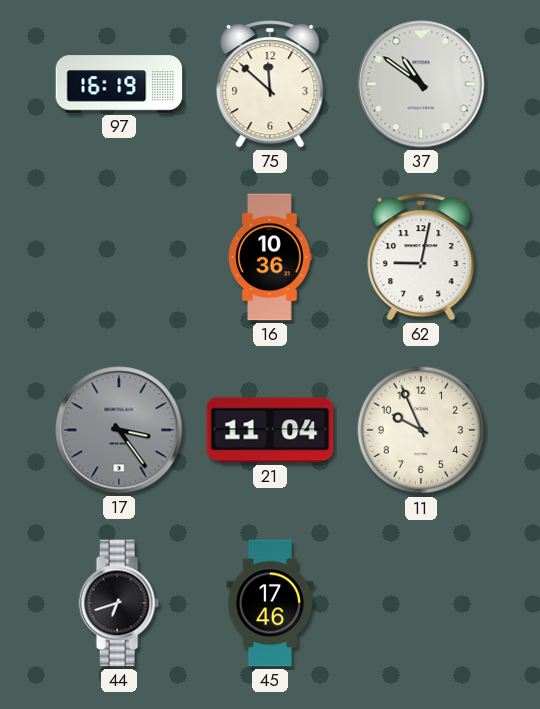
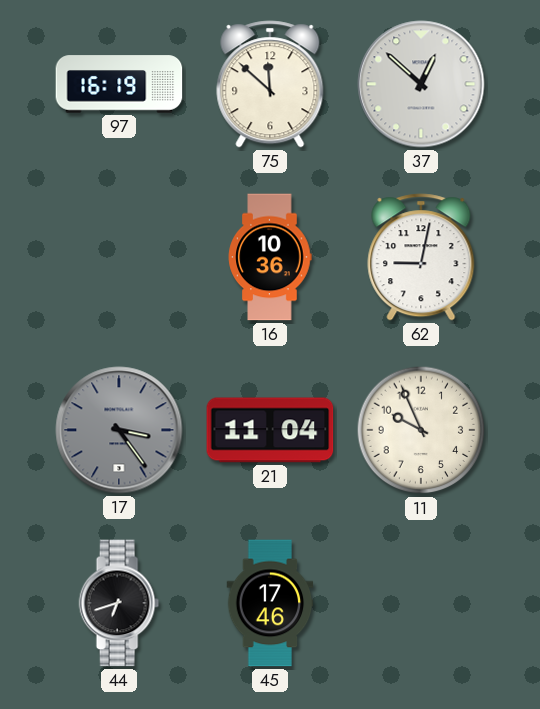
37: 10:51 -> 12:52 (421, 84)
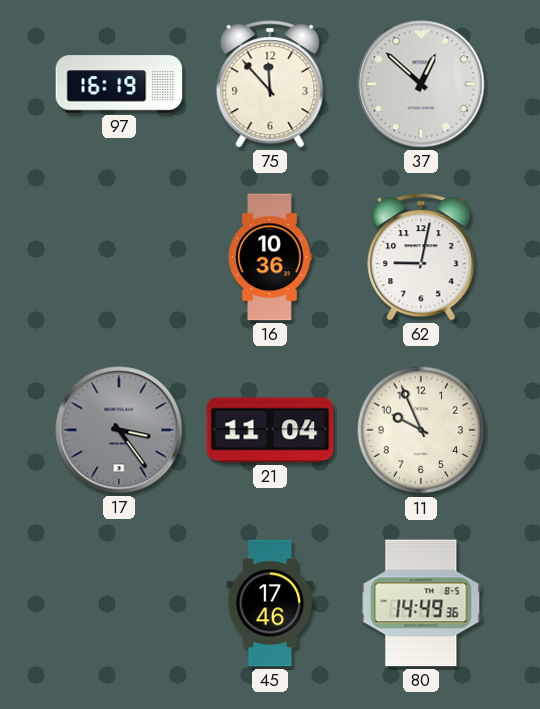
75: 11:52 -> 11:53 (270, 84)
44: 6:42 -> none (119, 603)
80: none -> 14:49 (421, 603)
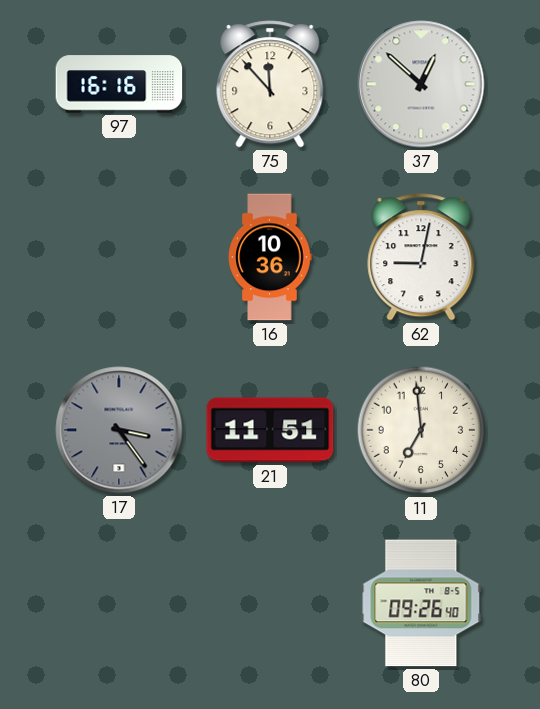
97: 16:19 -> 16:16 (119, 84)
21: 11:04 -> 11:51 (270, 430)
11: 9:56 -> 6:59 (421, 430)
45: 17:46 -> none (270, 603)
80: 14:49 -> 09:26 (421, 603)
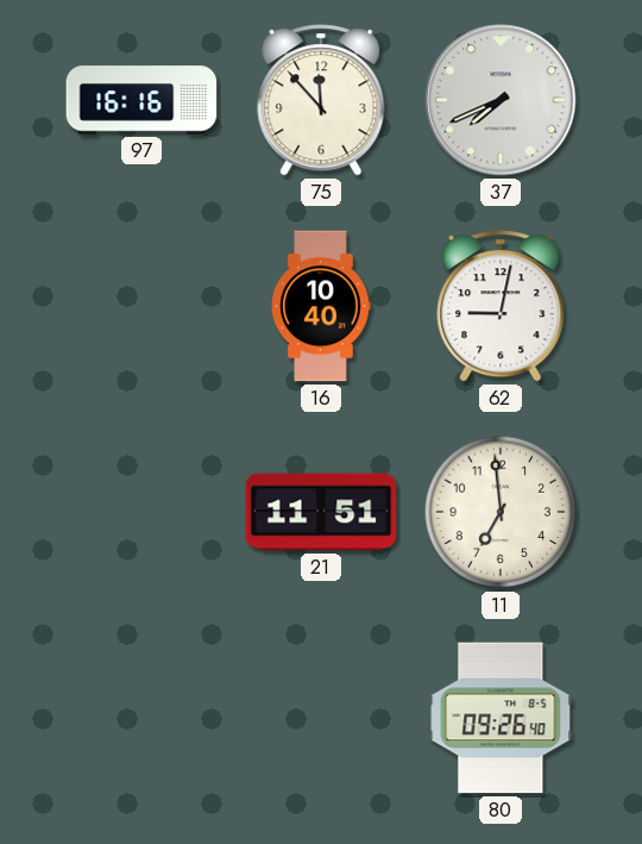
37: 12:52 -> 7:41 (501, 100)
16: 10:36 -> 10:40 (321, 306)
17: 3:24 -> none (119, 430)
